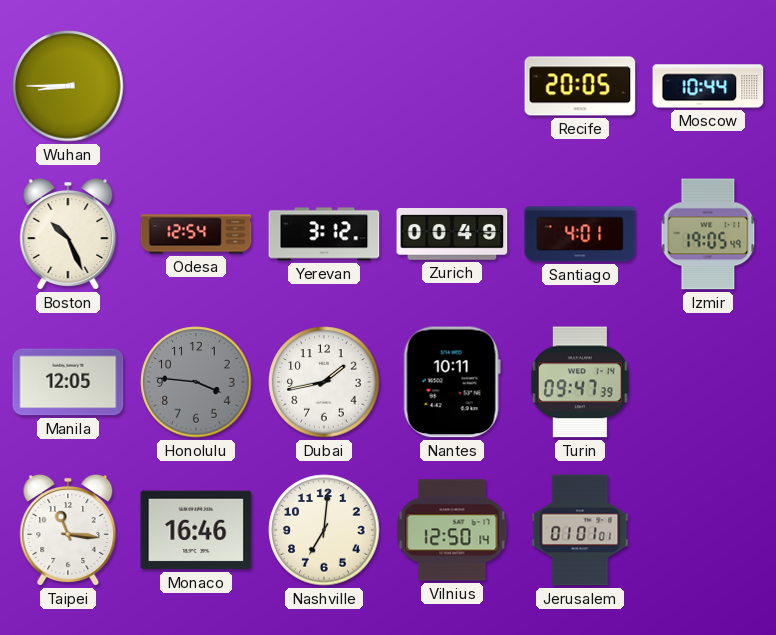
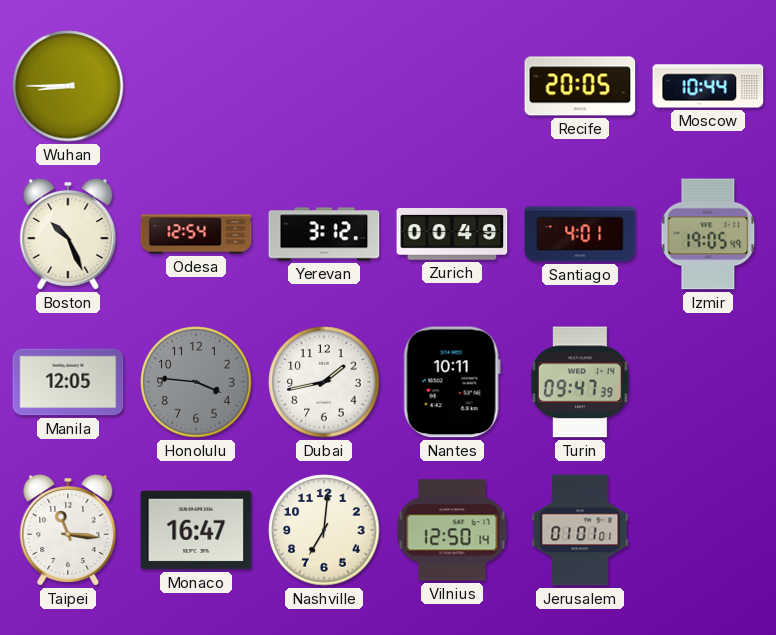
Monaco: 16:46 -> 16:47 (196, 530)
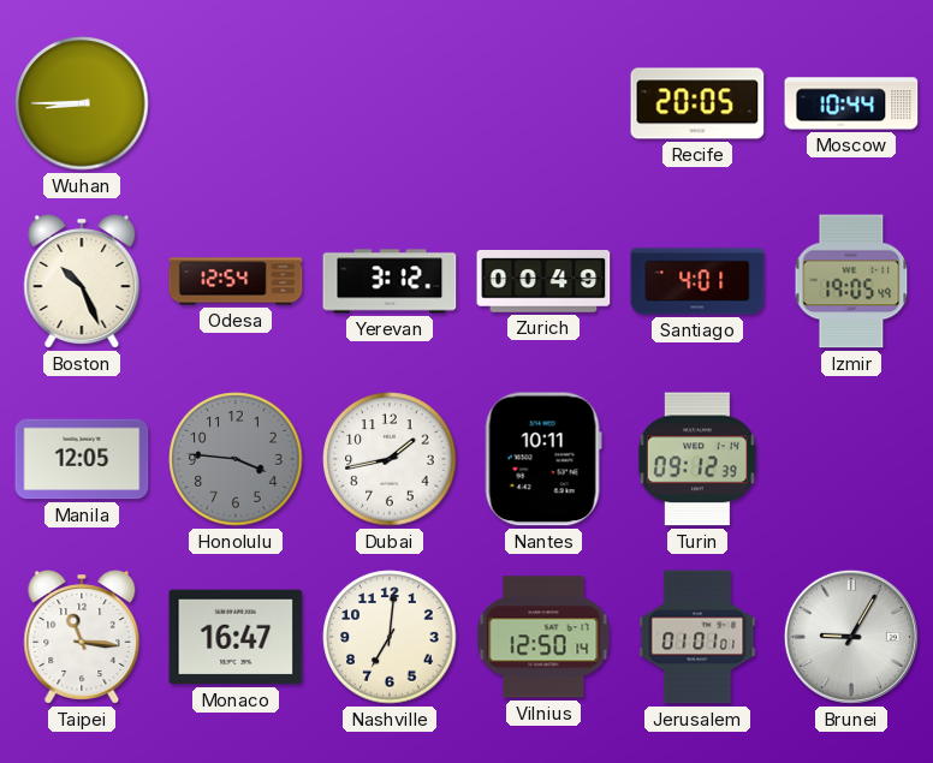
Turin: 09:47 -> 09:12 (697, 459)
Brunei: none -> 9:05 (851, 637)
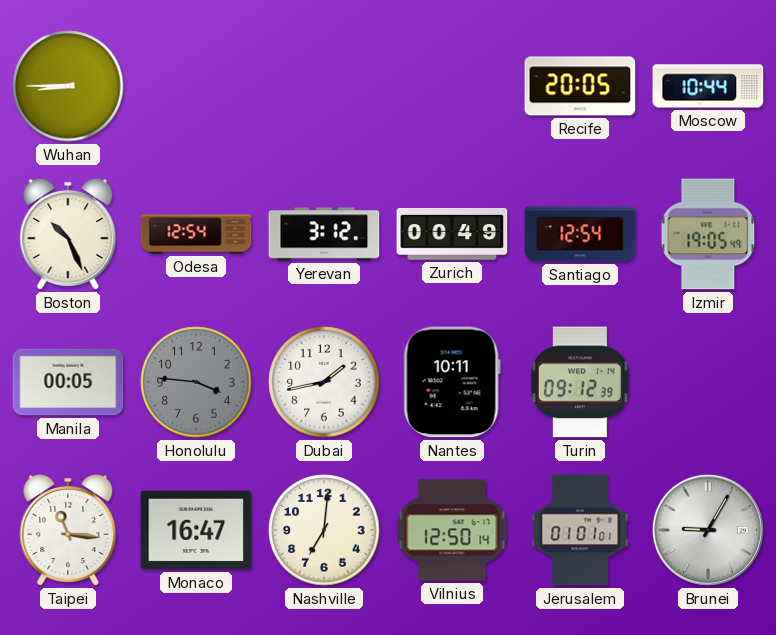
Santiago: 4:01 -> 12:54 (580, 234)
Manila: 12:05 -> 00:05 (68, 382)
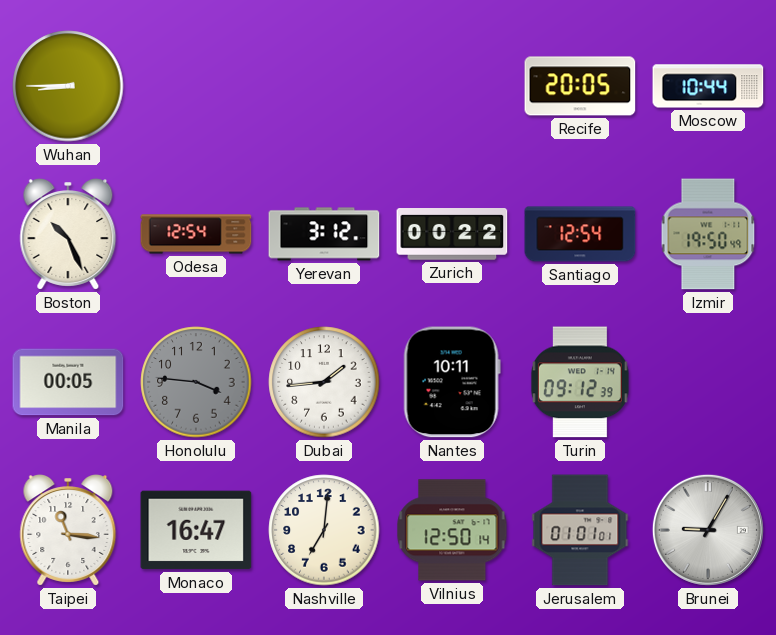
Zurich: 00:49 -> 00:22 (452, 235)
Izmir: 19:05 -> 19:50 (708, 234)
Dubai: 1:43 -> 1:44 (324, 382)
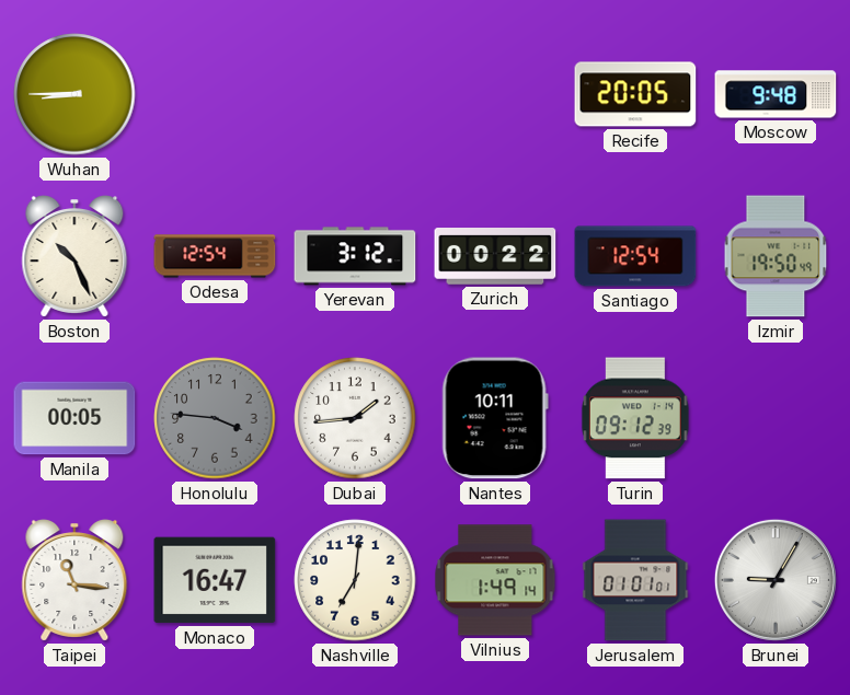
Moscow: 10:44 -> 9:48 (776, 94)
Vilnius: 12:50 -> 1:49 (495, 580)
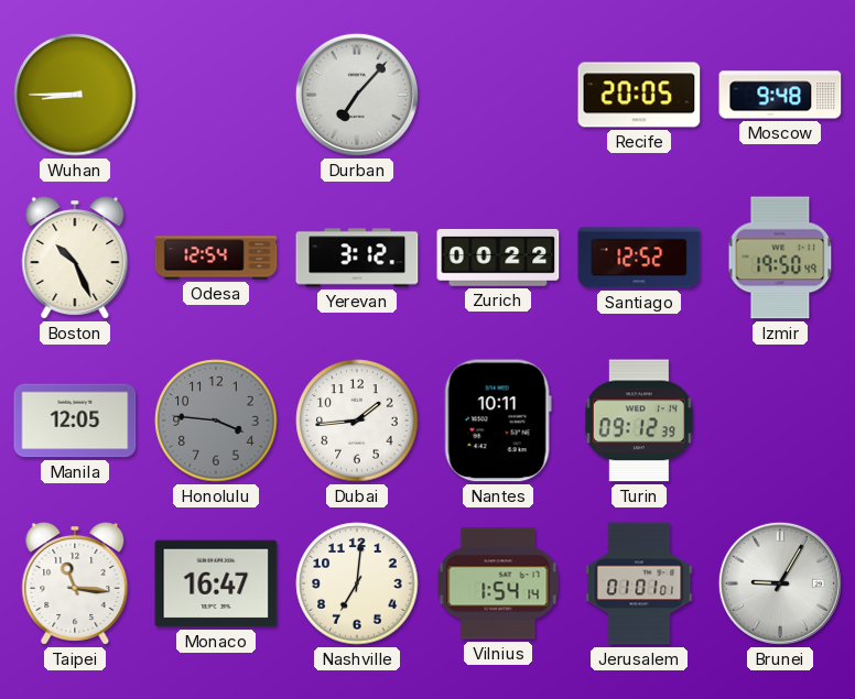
Durban: none -> 7:07 (357, 95)
Santiago: 12:54 -> 12:52 (639, 258)
Manila: 00:05 -> 12:05 (75, 421)
Vilnius: 1:49 -> 1:54 (498, 583)
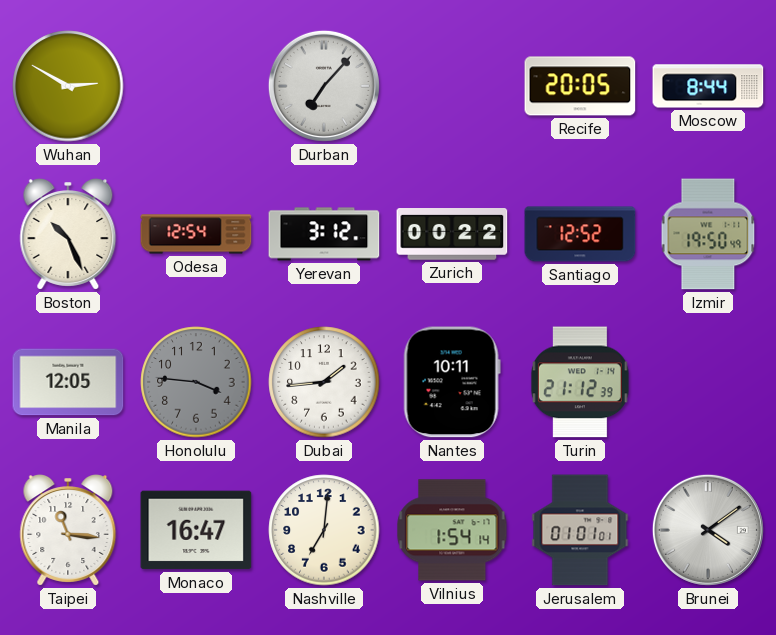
Wuhan: 8:45 -> 2:50 (68, 86)
Moscow: 9:48 -> 8:44 (708, 86)
Turin: 09:12 -> 21:12 (580, 382)
Brunei: 9:05 -> 4:09 (708, 530)
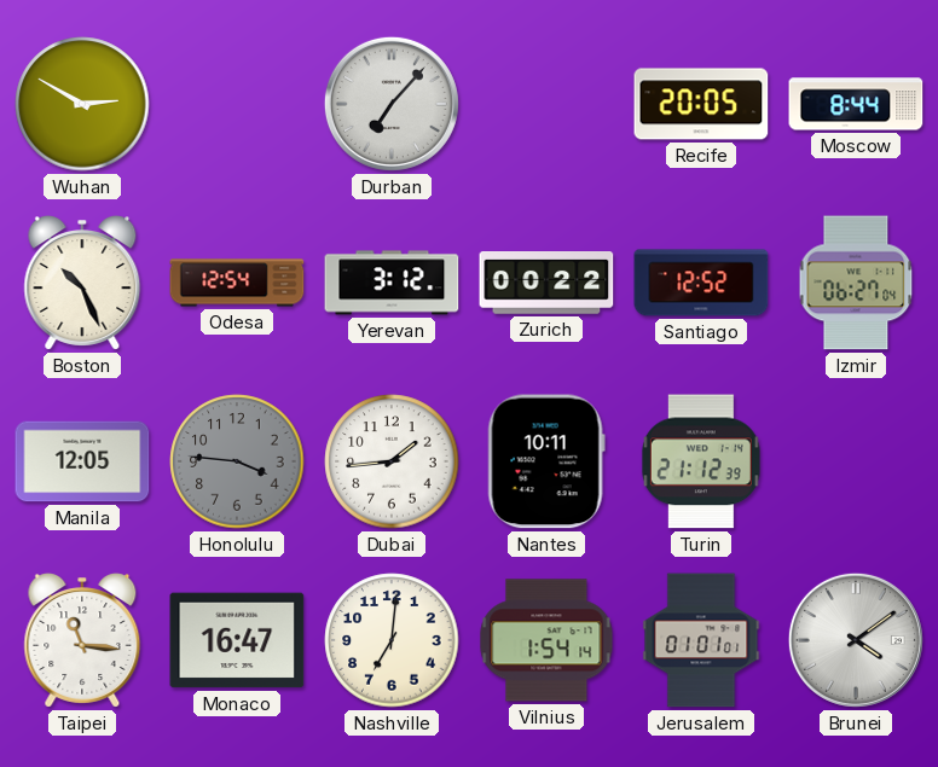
Izmir: 19:50 -> 06:27 (856, 283)
